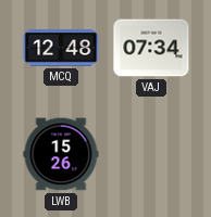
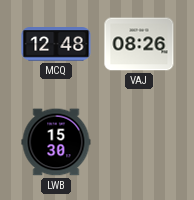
VAJ: 07:34 -> 08:26 (139, 44)
LWB: 15:26 -> 15:30 (56, 142)
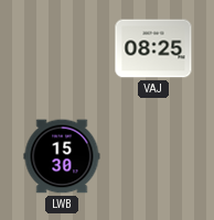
MCQ: 12:48 -> none (56, 44)
VAJ: 08:26 -> 08:25 (153, 48)
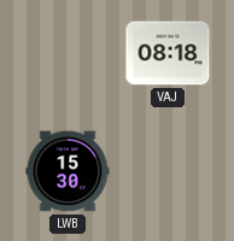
VAJ: 08:25 -> 08:18 (168, 53)
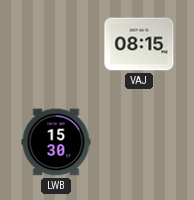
VAJ: 08:18 -> 08:15 (139, 44)
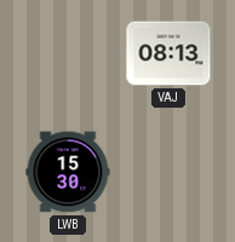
VAJ: 08:15 -> 08:13 (168, 53)
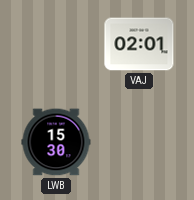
VAJ: 08:13 -> 02:01 (139, 44)
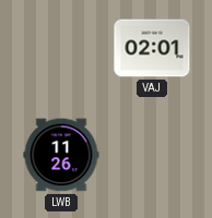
LWB: 15:30 -> 11:26 (61, 155)
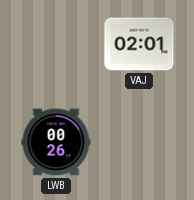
LWB: 11:26 -> 00:26 (56, 142)
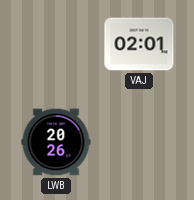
LWB: 00:26 -> 20:26 (56, 142)
